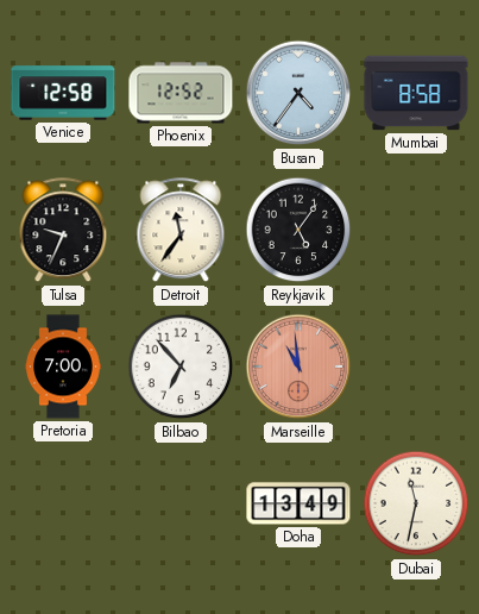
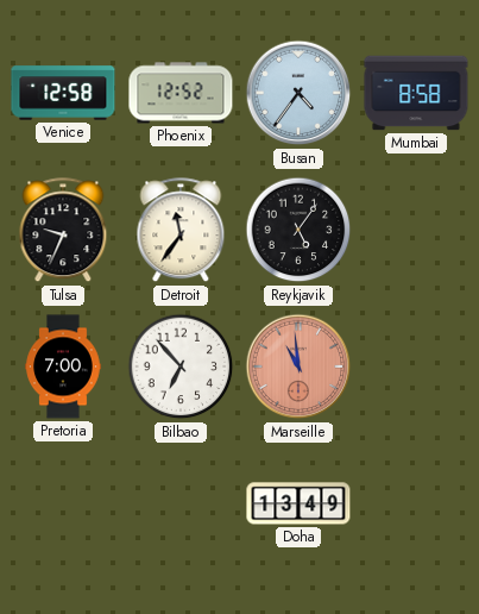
Dubai: 11:32 -> none (416, 503)
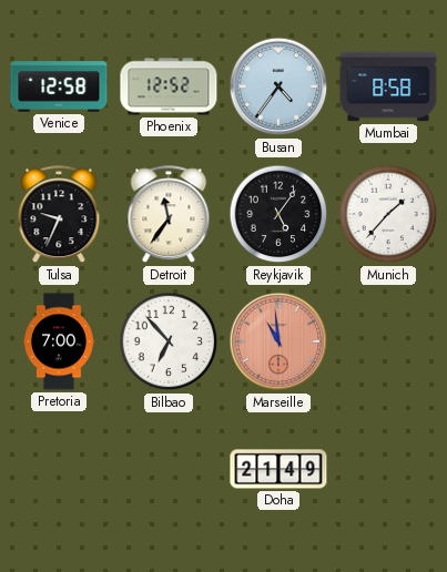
Munich: none -> 1:37 (388, 214)
Doha: 13:49 -> 21:49 (278, 469)
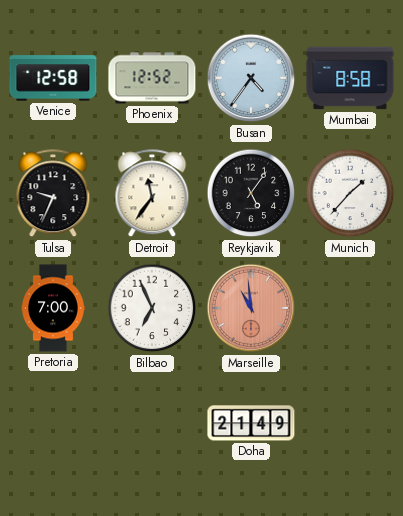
Bilbao: 6:53 -> 6:56 (152, 308)
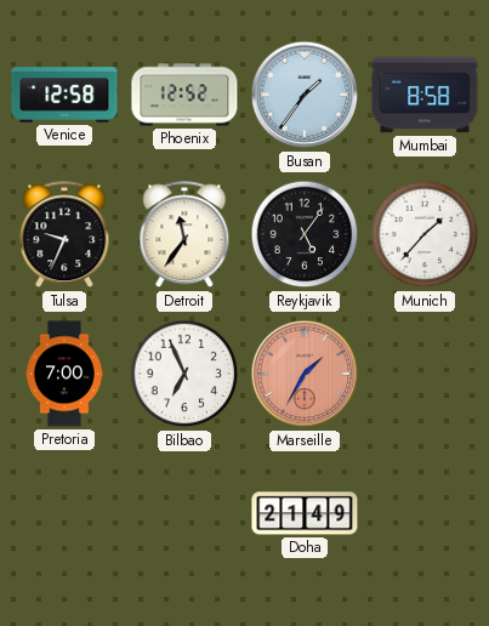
Busan: 4:36 -> 1:36 (305, 95)
Marseille: 10:59 -> 1:35 (305, 374)
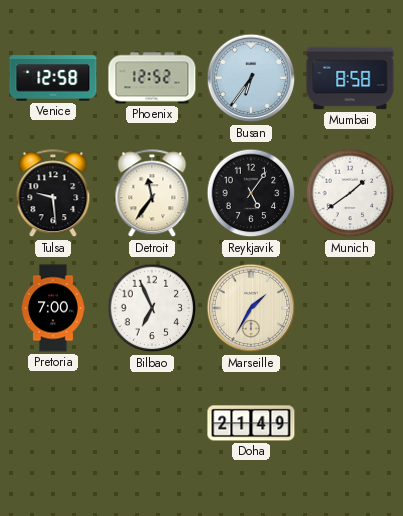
Busan: 1:36 -> 6:36 (251, 78)
Tulsa: 9:34 -> 9:29 (53, 194)
Munich: 1:37 -> 1:39 (350, 193)
Marseille dial: salmon -> cream (251, 308)
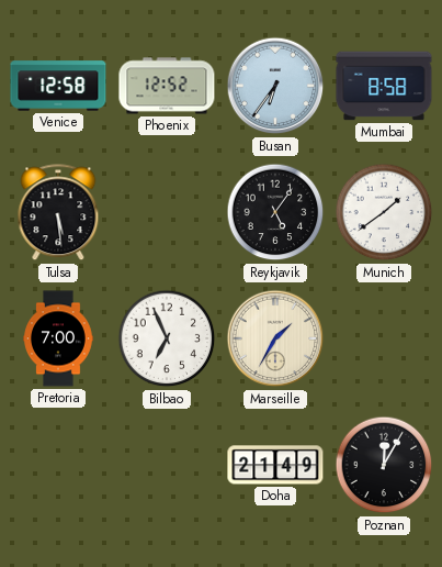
Tulsa: 9:29 -> 5:29 (58, 213)
Detroit: 11:36 -> none (152, 194)
Poznan: none -> 12:05 (384, 465)
